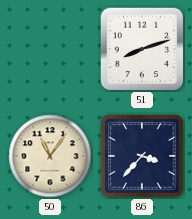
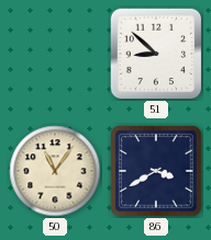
51: 8:12 -> 8:52 (156, 54)
86: 3:37 -> 3:40 (156, 171)
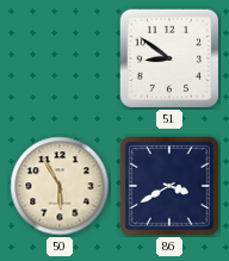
51: 8:52 -> 8:51 (169, 58)
50: 11:06 -> 5:55 (60, 186)
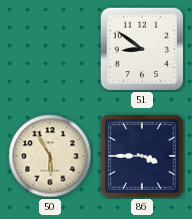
86: 3:40 -> 3:45 (142, 156)
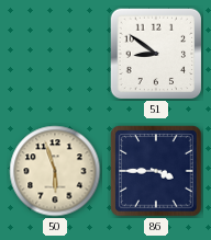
50: 5:55 -> 5:57 (55, 171)
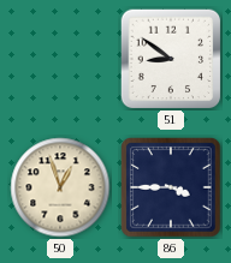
50: 5:57 -> 12:57 (60, 187)
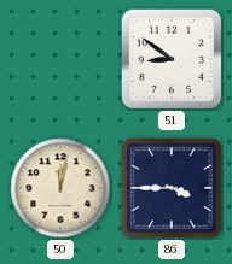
50: 12:57 -> 12:02 (60, 188)
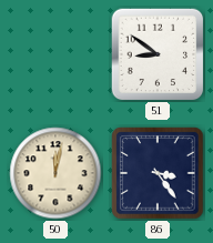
86: 3:45 -> 3:24 (158, 173)
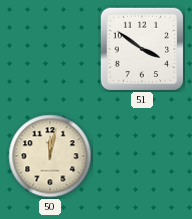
51: 8:51 -> 3:51 (142, 49)
86: 3:24 -> none (158, 173)
